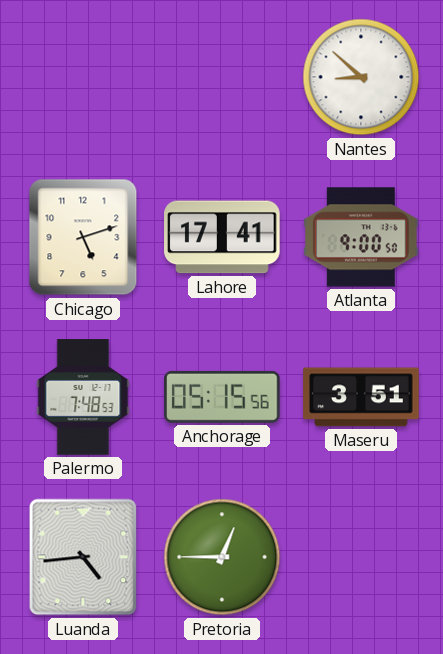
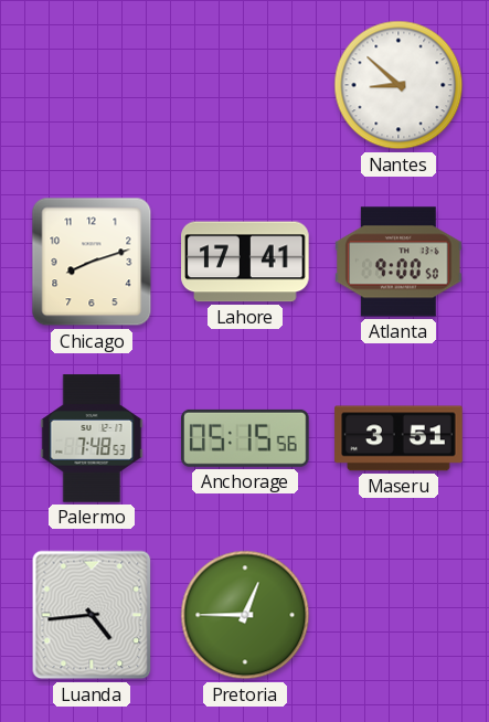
Chicago: 5:12 -> 8:12 (92, 262)
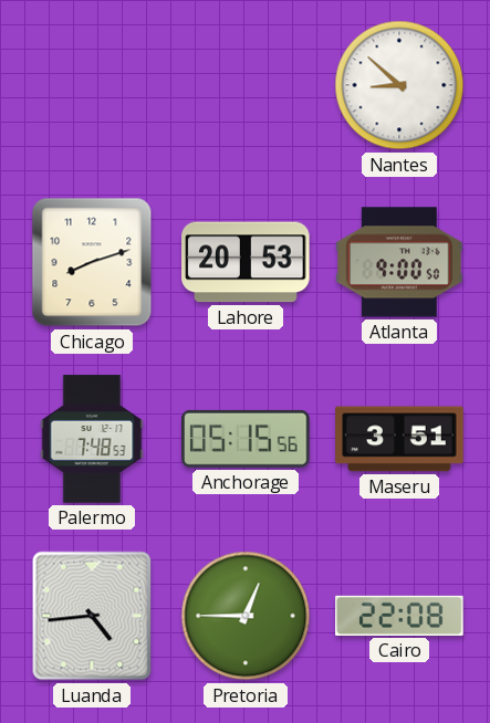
Lahore: 17:41 -> 20:53 (246, 262)
Cairo: none -> 22:08 (399, 616)
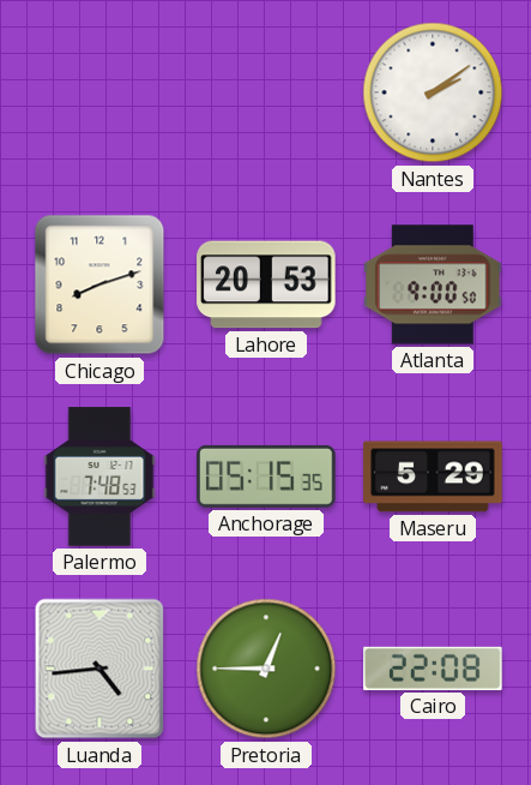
Nantes: 8:52 -> 2:09 (433, 92)
Anchorage: 05:15:56 -> 05:15:35 (266, 477)
Maseru: 3:51 -> 5:29 (433, 477)
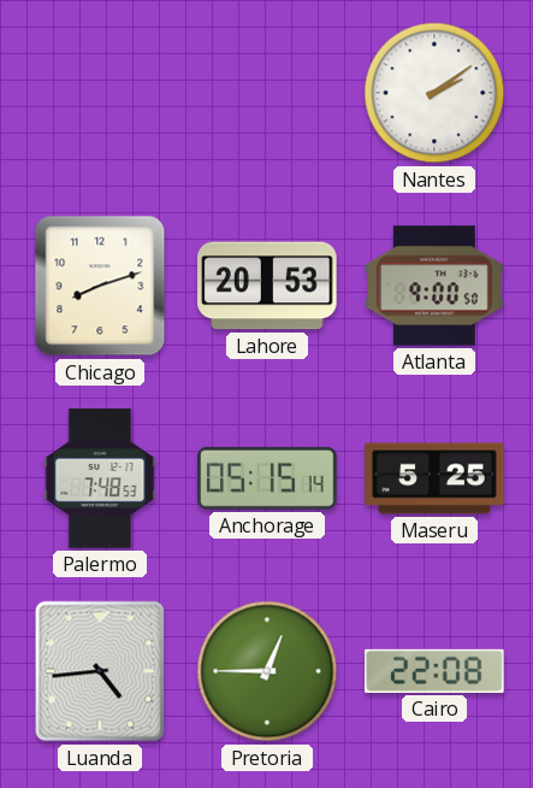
Anchorage: 05:15:35 -> 05:15:14 (267, 478)
Maseru: 5:29 -> 5:25 (434, 478)
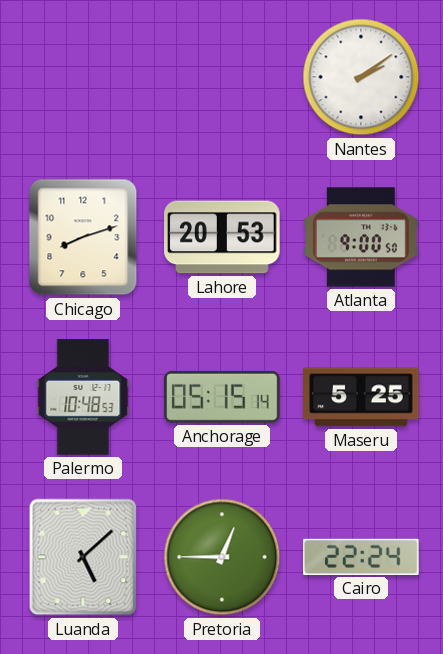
Palermo: 7:48 -> 10:48 (83, 397)
Luanda: 4:44 -> 5:08 (83, 557)
Cairo: 22:08 -> 22:24 (361, 557)
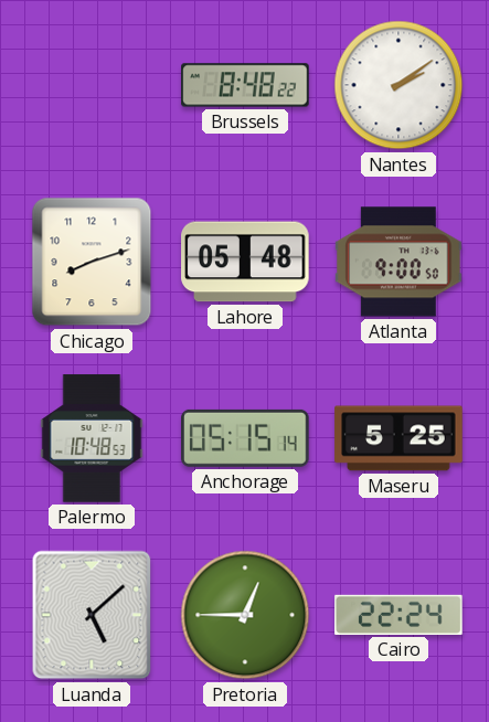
Brussels: none -> 8:48 (245, 85)
Lahore: 20:53 -> 05:48 (245, 262)
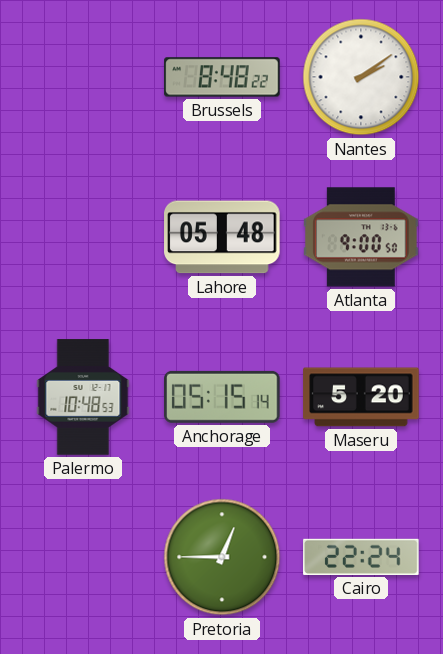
Chicago: 8:12 -> none (92, 262)
Maseru: 5:25 -> 5:20 (361, 397)
Luanda: 5:08 -> none (92, 615)
